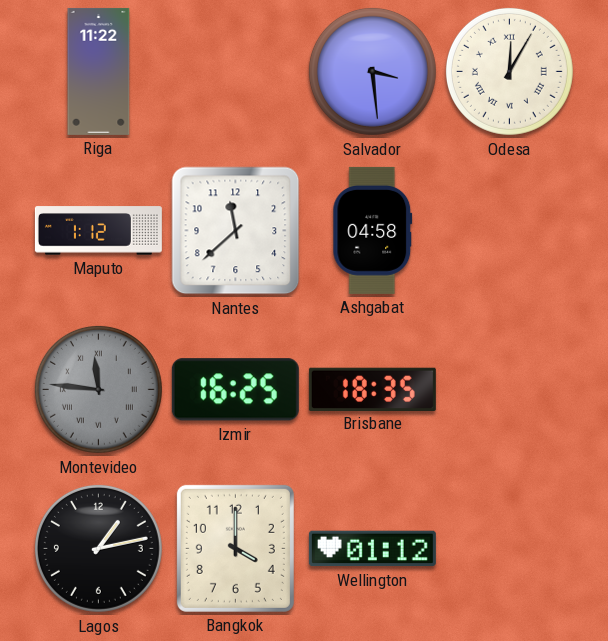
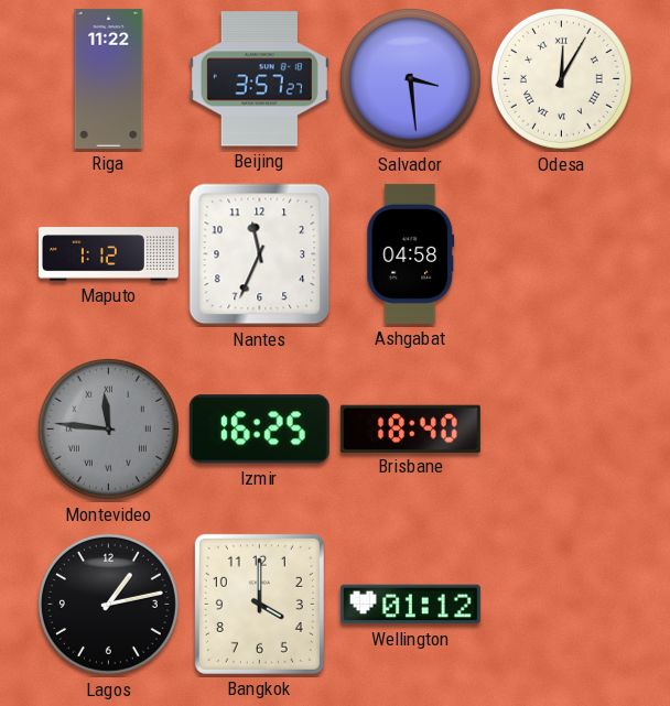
Beijing: none -> 3:57 (259, 79)
Nantes: 11:38 -> 11:34 (260, 254)
Brisbane: 18:35 -> 18:40 (410, 428)
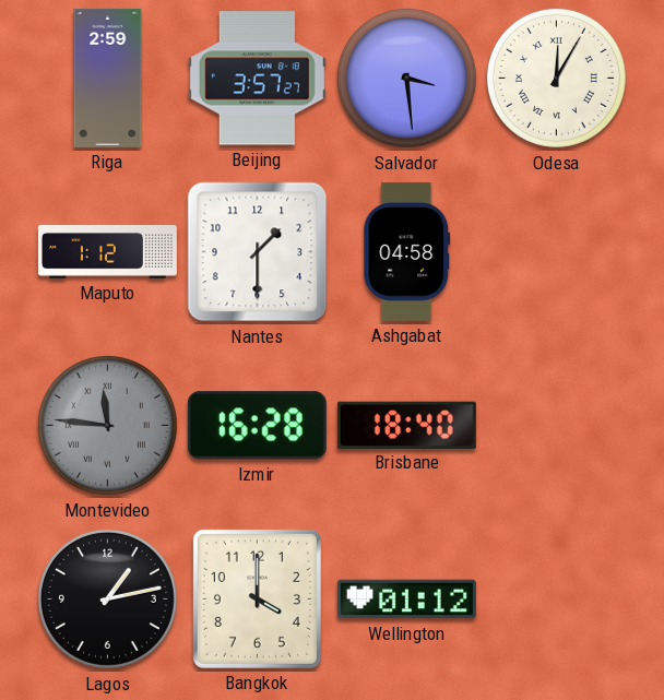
Riga: 11:22 -> 2:59 (108, 78)
Nantes: 11:34 -> 1:30 (258, 252)
Izmir: 16:25 -> 16:28 (257, 426)
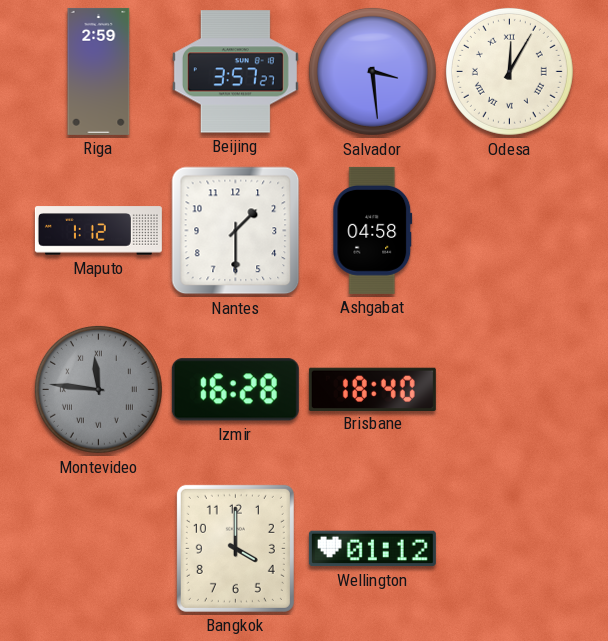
Lagos: 1:13 -> none (107, 598)
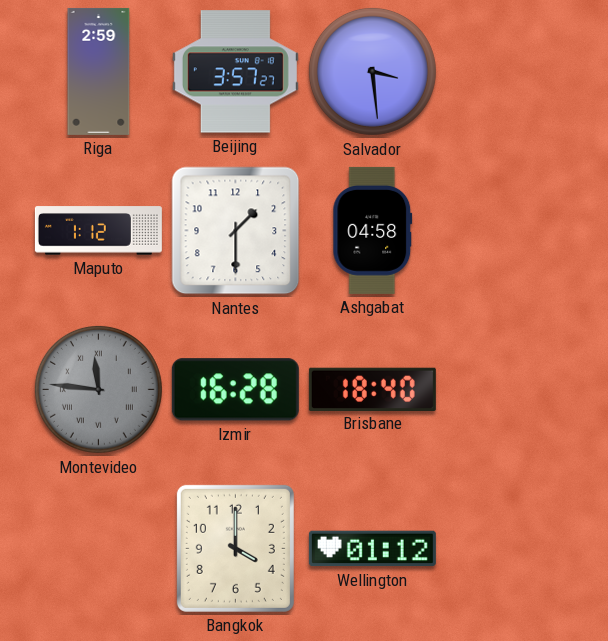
Odesa: 12:05 -> none (509, 71)
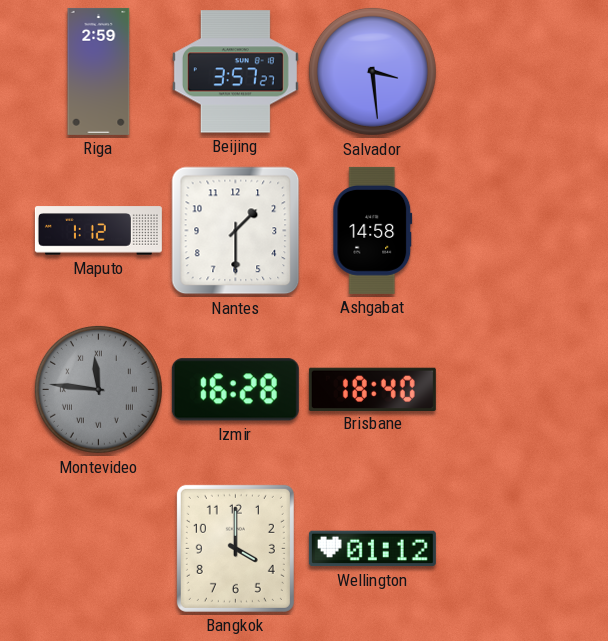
Ashgabat: 04:58 -> 14:58 (373, 230)
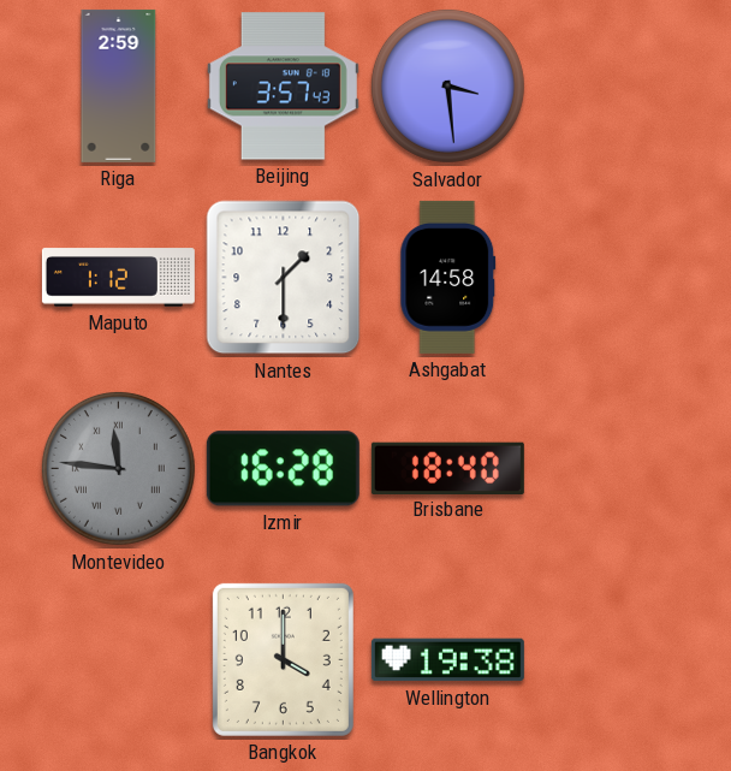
Beijing: 3:57:27 -> 3:57:43 (283, 87)
Wellington: 01:12 -> 19:38 (447, 660)
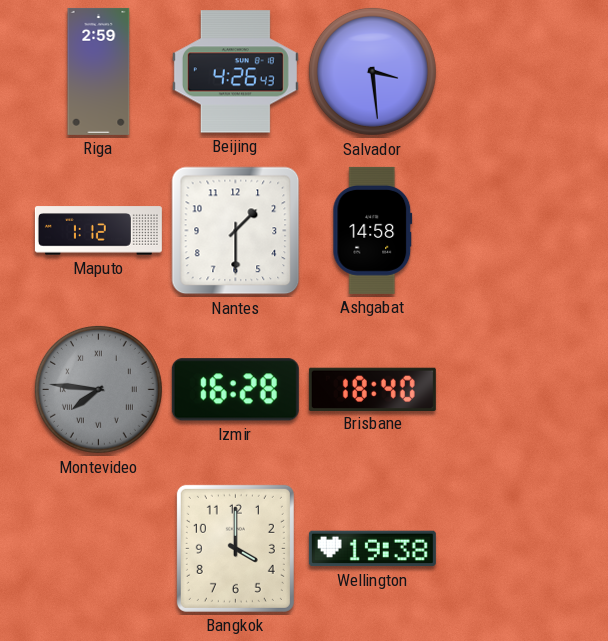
Beijing: 3:57 -> 4:26 (235, 72)
Montevideo: 11:46 -> 7:46 (98, 389)
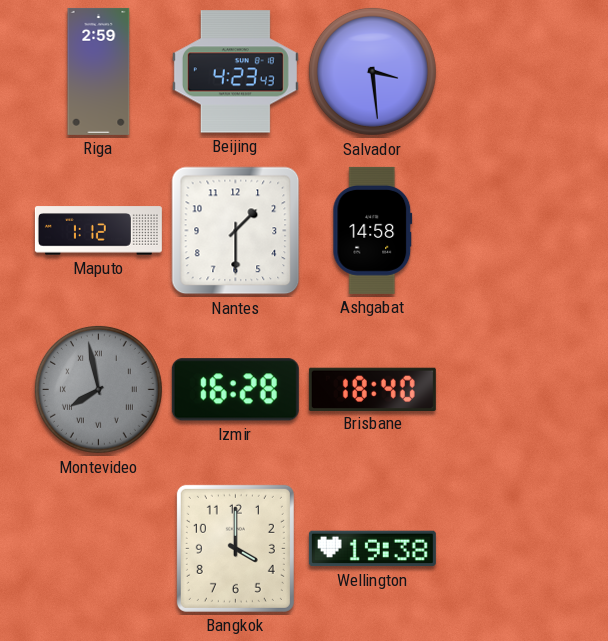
Beijing: 4:26 -> 4:23 (235, 72)
Montevideo: 7:46 -> 7:58 (98, 389)
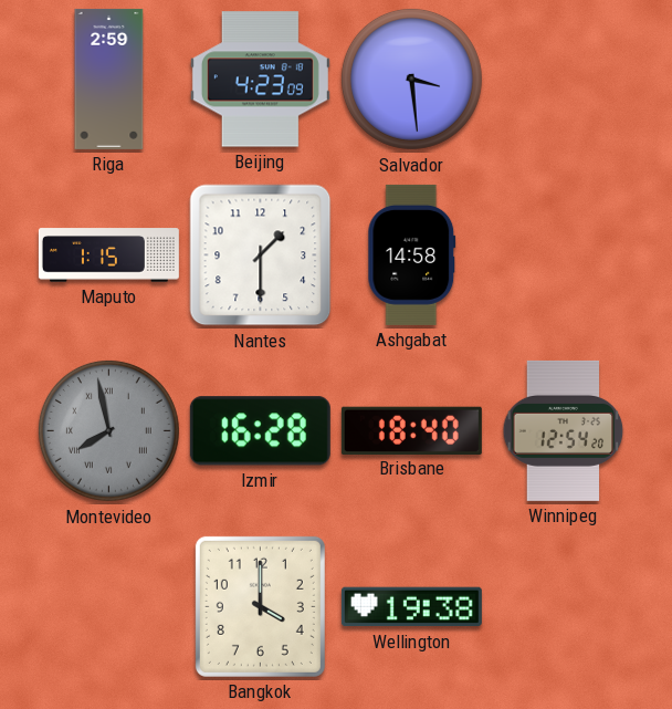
Beijing: 4:23:43 -> 4:23:09 (260, 80)
Maputo: 1:12 -> 1:15 (108, 256)
Winnipeg: none -> 12:54 (564, 430)
